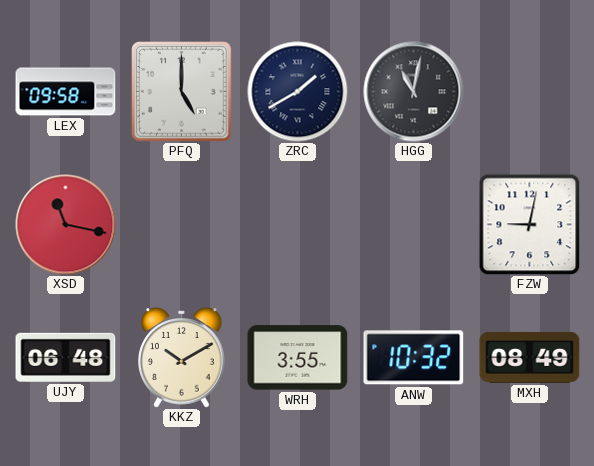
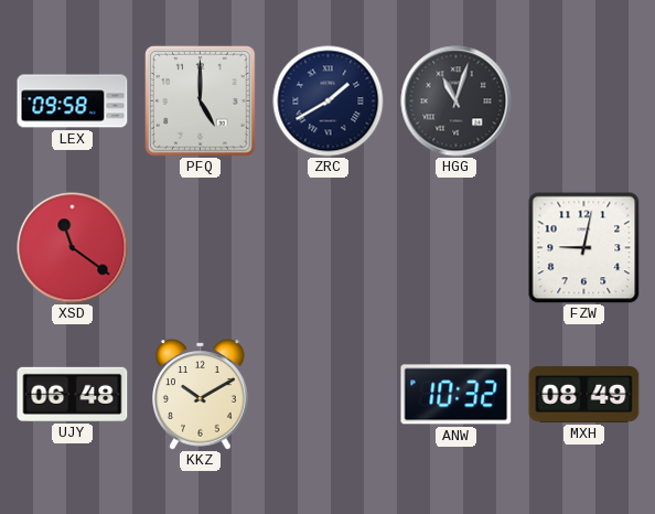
HGG: 11:02 -> 11:03 (457, 101)
XSD: 11:17 -> 11:21 (73, 248)
WRH: 3:55 -> none (298, 358)
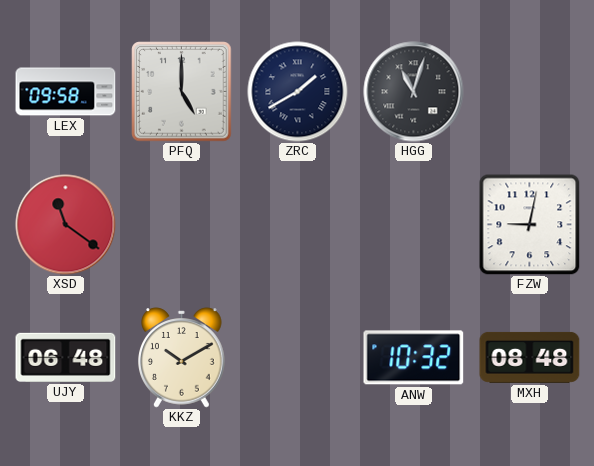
MXH: 08:49 -> 08:48 (530, 357)
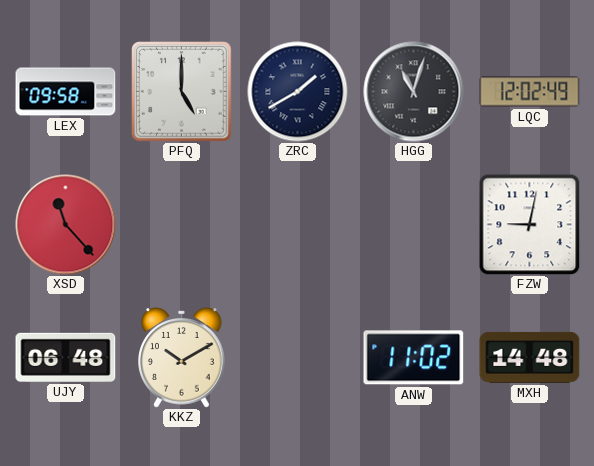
LQC: none -> 12:02 (530, 92)
XSD: 11:21 -> 11:23 (66, 225)
ANW: 10:32 -> 11:02 (414, 358)
MXH: 08:48 -> 14:48 (530, 357)
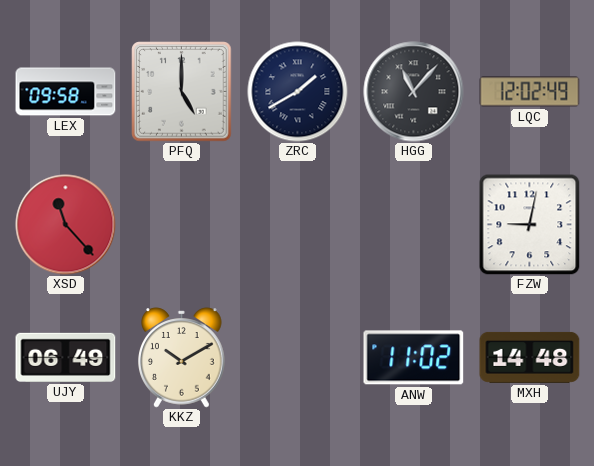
HGG: 11:03 -> 11:07 (414, 92)
UJY: 06:48 -> 06:49 (66, 357)
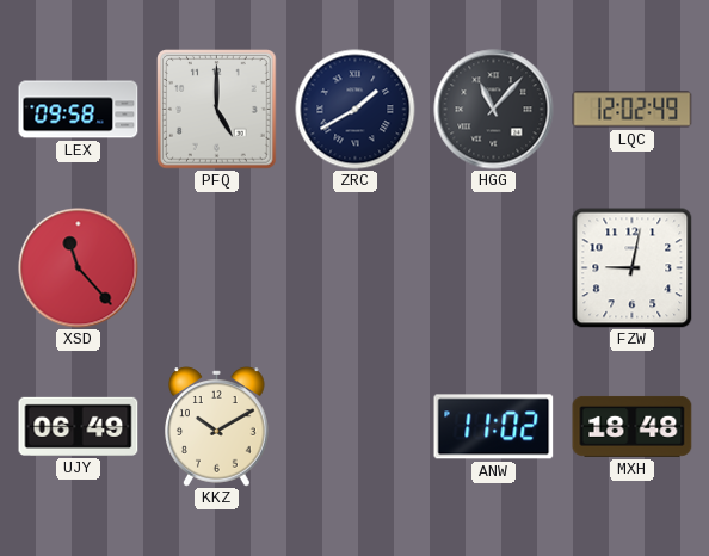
MXH: 14:48 -> 18:48 (633, 426)
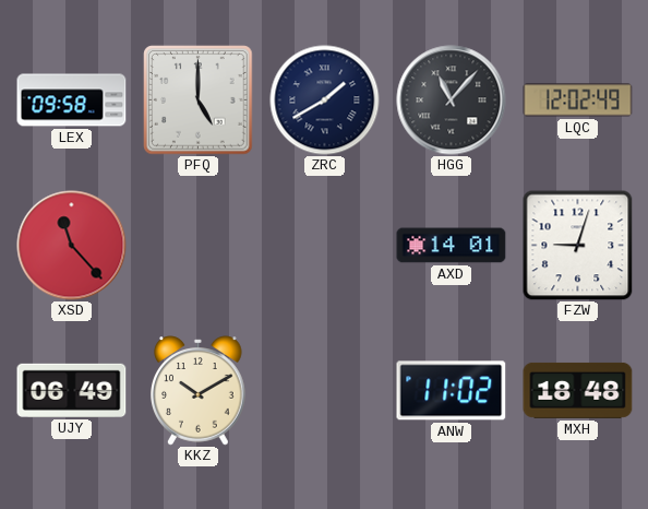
AXD: none -> 14:01 (452, 246)
FZW: 9:02 -> 9:03 (578, 246)
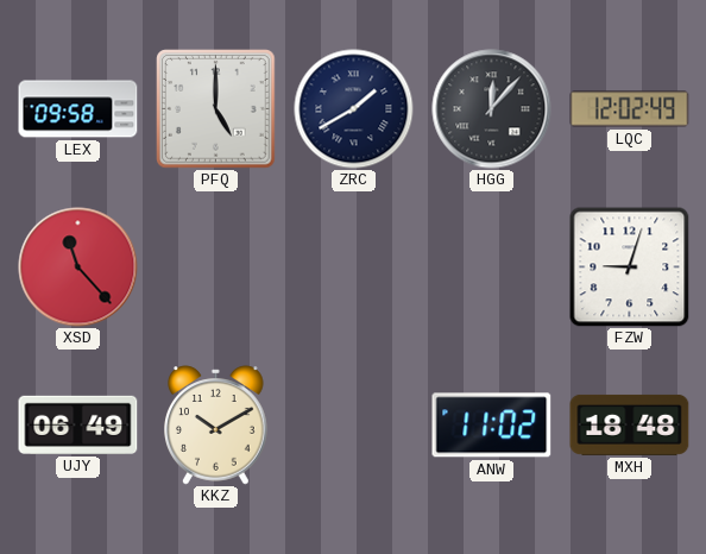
HGG: 11:07 -> 12:07 (492, 109)
AXD: 14:01 -> none (452, 246)
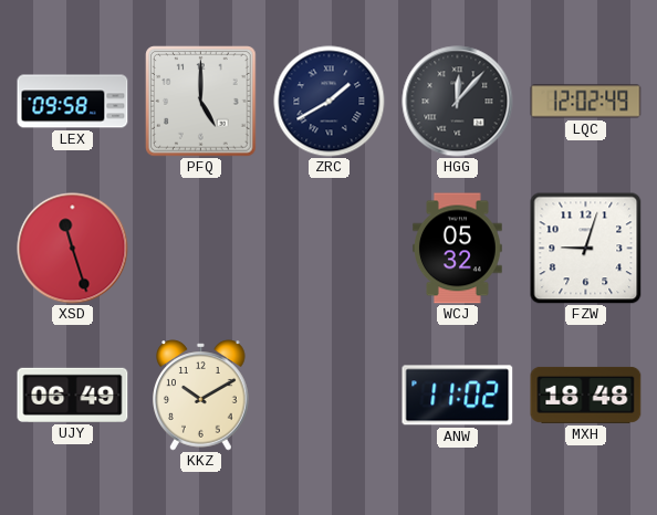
XSD: 11:23 -> 11:27 (73, 249)
WCJ: none -> 05:32 (458, 249)
